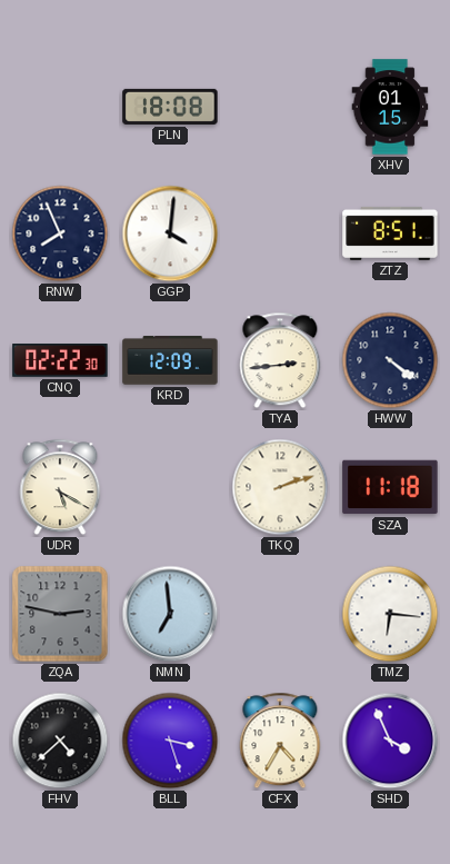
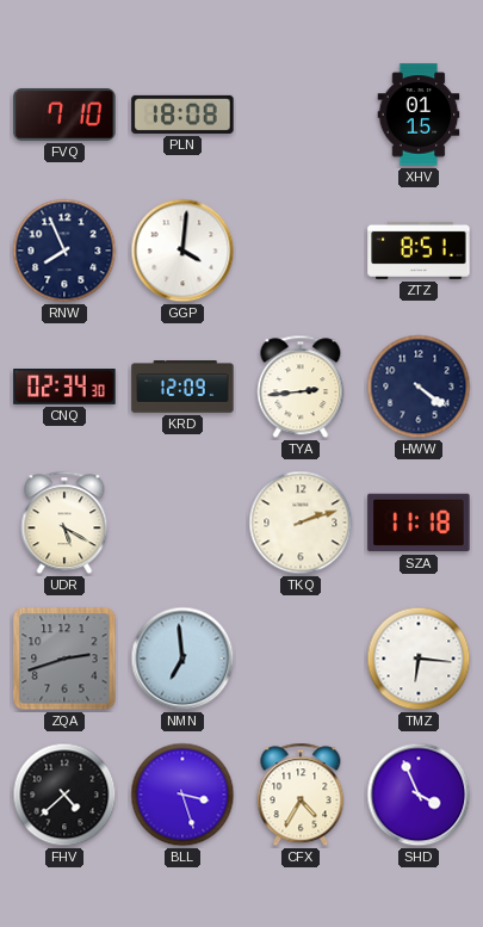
FVQ: none -> 7:10 (64, 115)
CNQ: 02:22 -> 02:34 (64, 388)
ZQA: 2:47 -> 2:42 (64, 659)
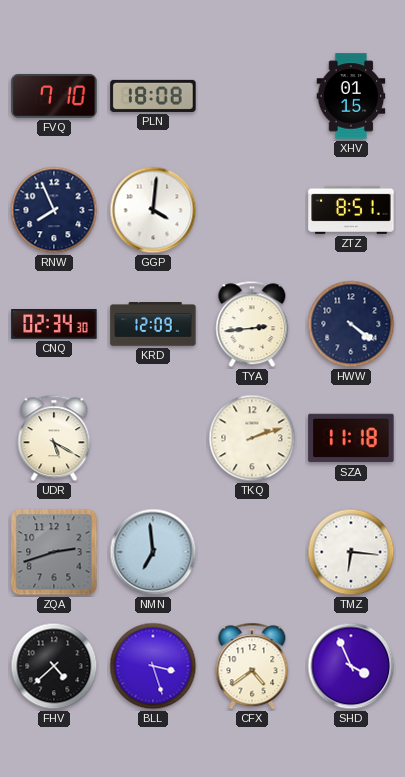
CFX: 4:35 -> 4:39 (252, 666)
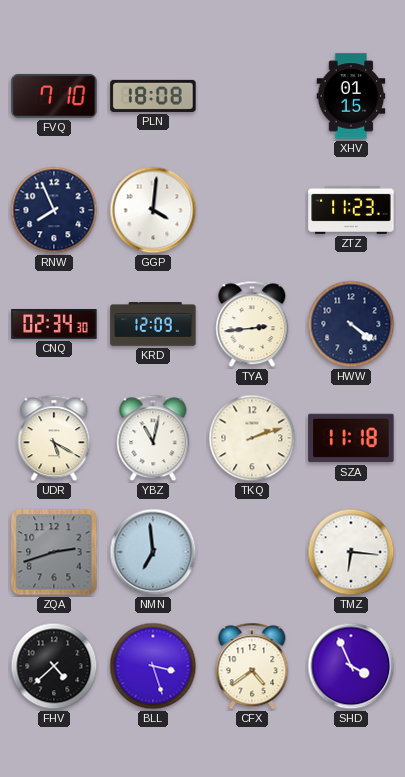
ZTZ: 8:51 -> 11:23 (351, 210)
YBZ: none -> 11:02 (153, 438)
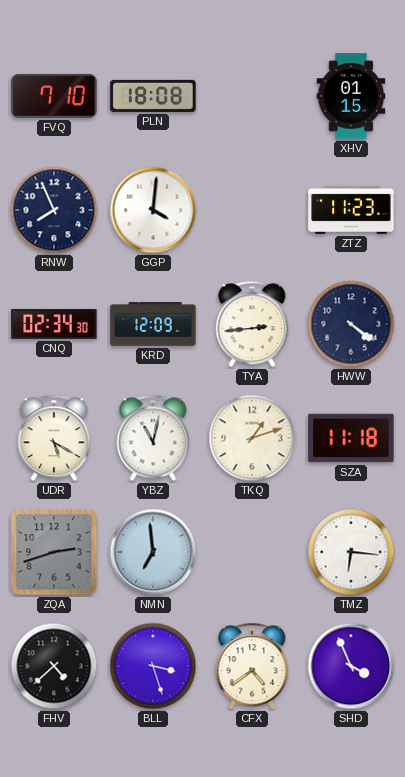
TKQ: 2:12 -> 1:12 (252, 438)
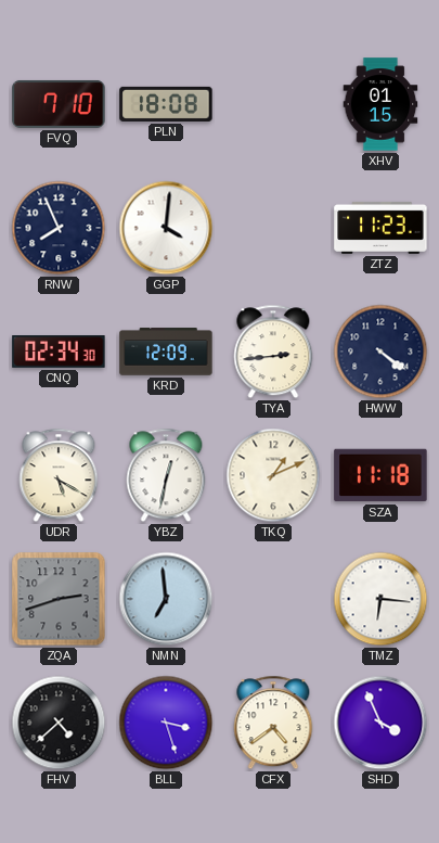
YBZ: 11:02 -> 12:32 (166, 475)
TKQ: 1:12 -> 1:11 (273, 475)
